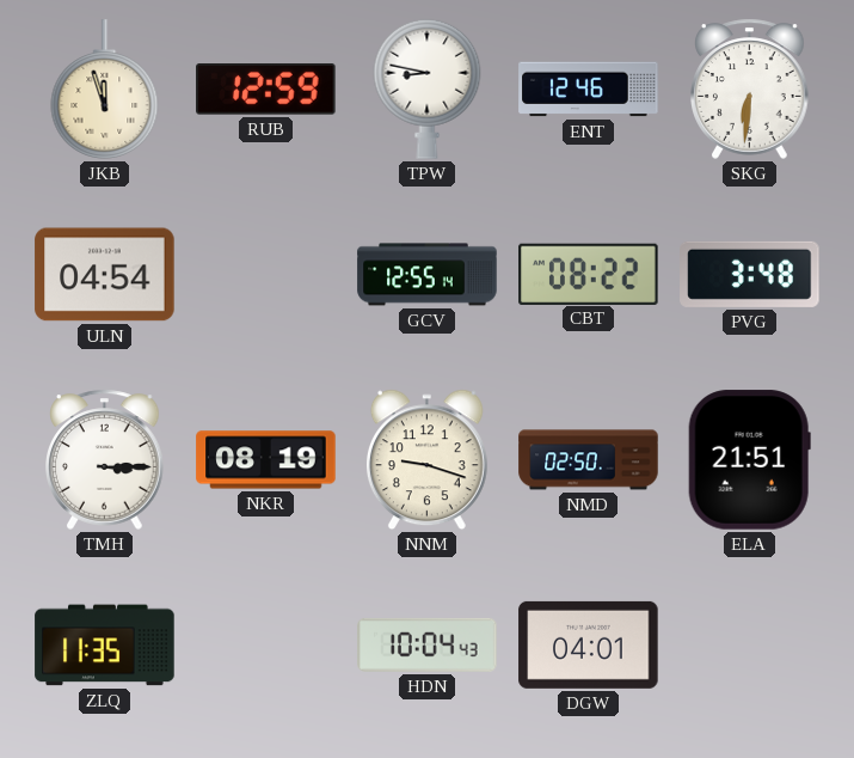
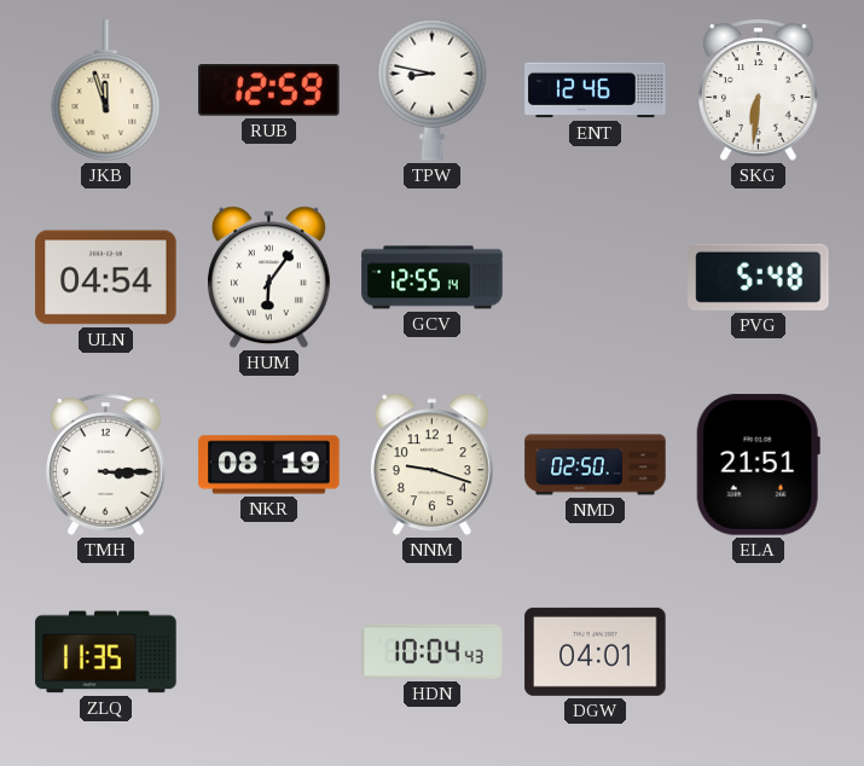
HUM: none -> 6:06 (268, 278)
CBT: 08:22 -> none (589, 274)
PVG: 3:48 -> 5:48 (759, 277)
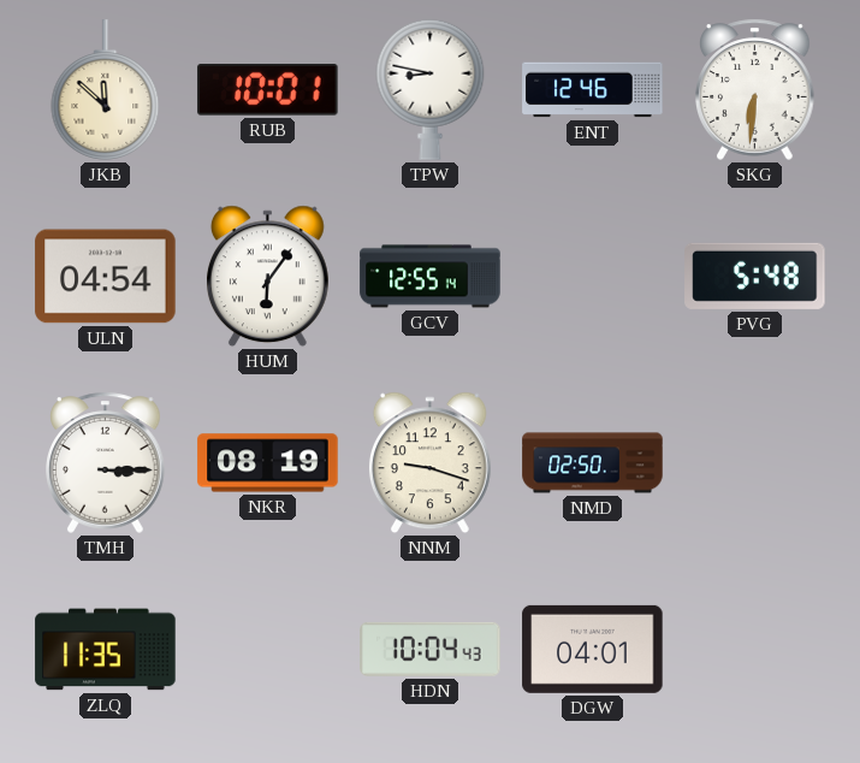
JKB: 11:57 -> 11:52 (106, 90)
RUB: 12:59 -> 10:01 (268, 90)
ELA: 21:51 -> none (758, 465)
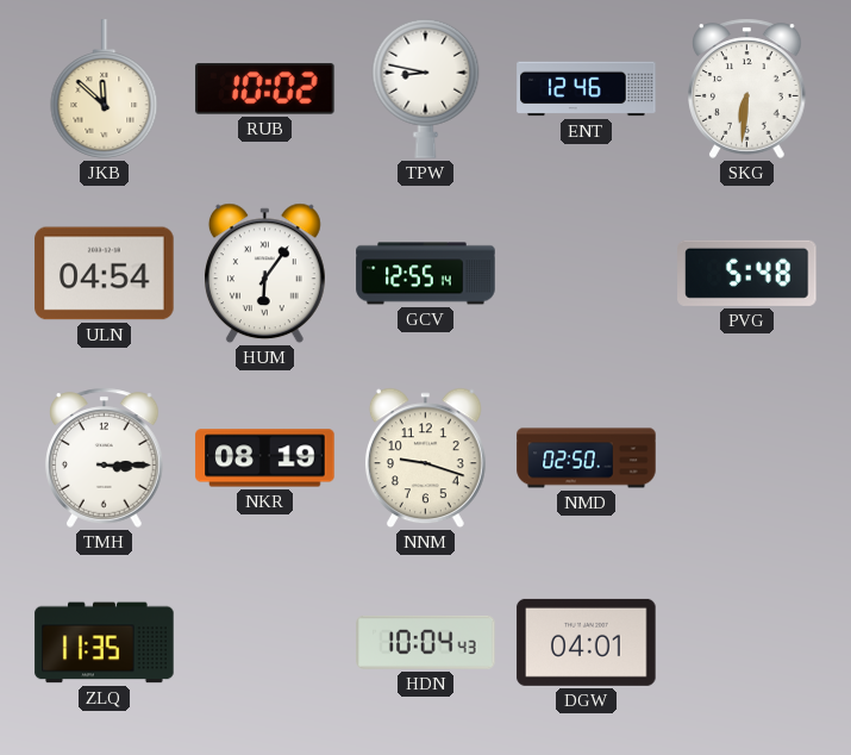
RUB: 10:01 -> 10:02 (265, 89)
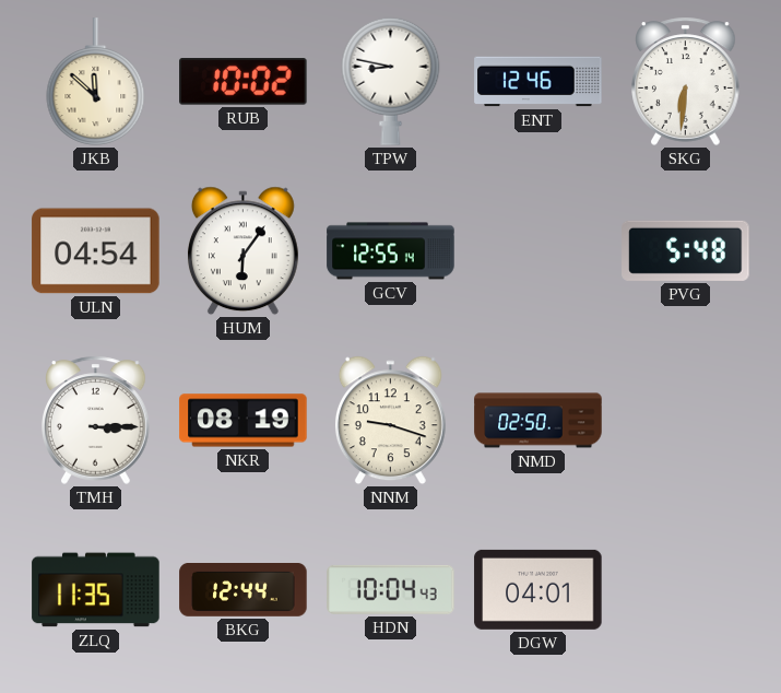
BKG: none -> 12:44 (244, 590)
